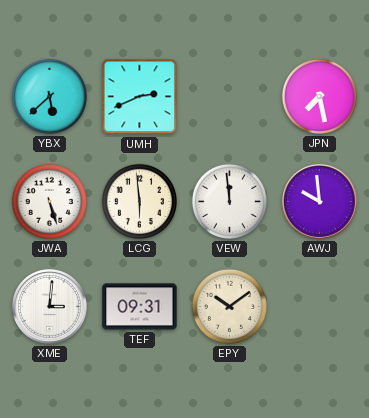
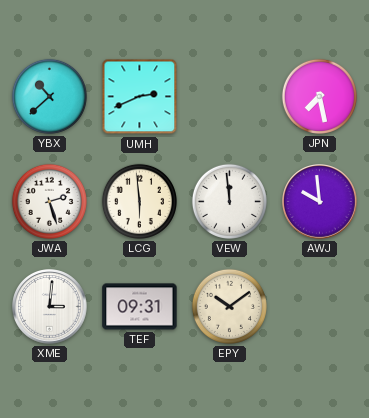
YBX: 5:38 -> 10:38 (49, 96)
JWA: 5:27 -> 2:27 (49, 201)
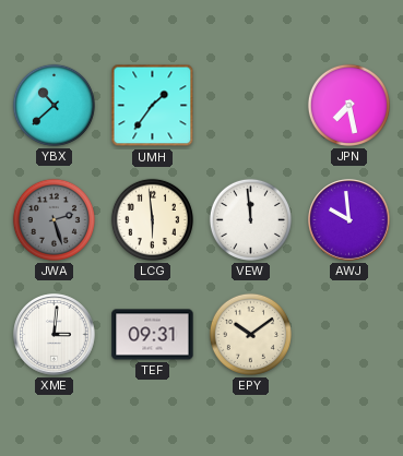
UMH: 2:41 -> 1:36 (153, 106)
JWA dial: white -> grey (54, 219)
